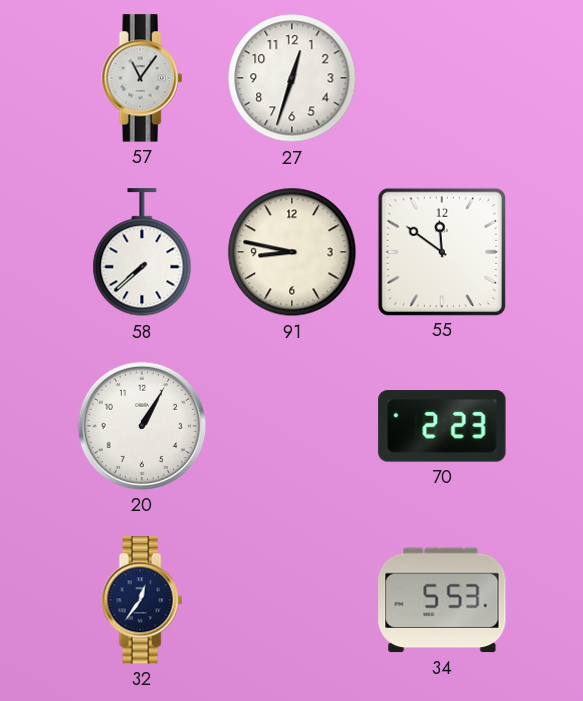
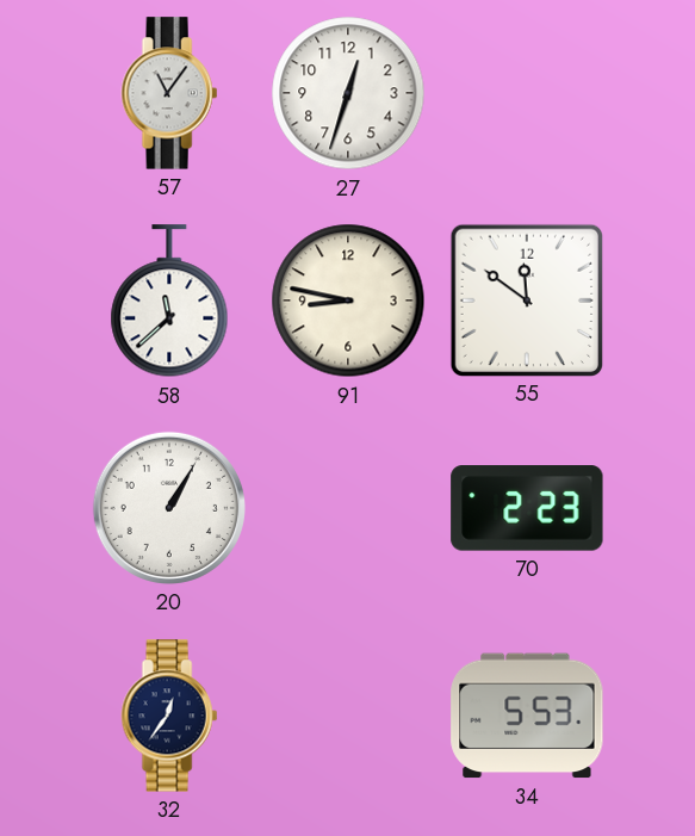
58: 7:38 -> 11:38 (169, 302)
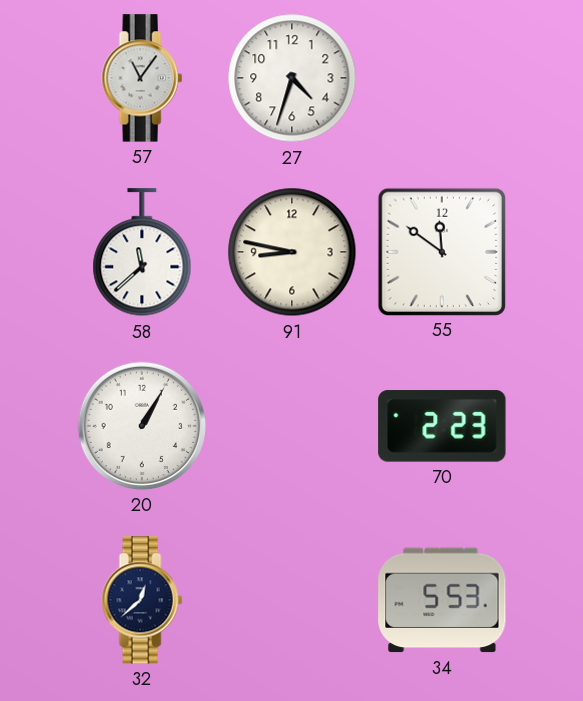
27: 12:33 -> 4:33 (292, 78)
32: 12:36 -> 12:38 (142, 600)
